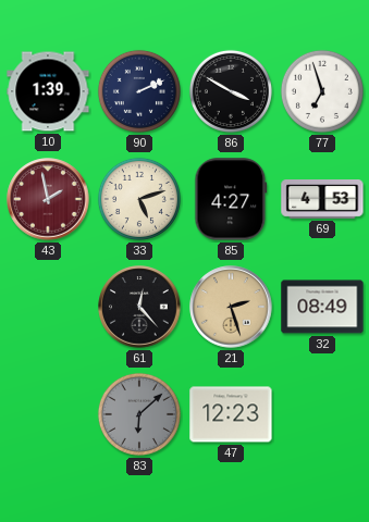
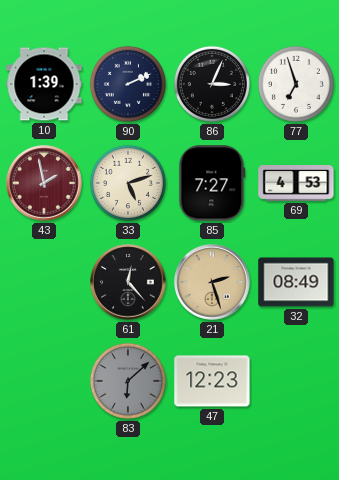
86: 3:50 -> 3:04 (212, 84)
85: 4:27 -> 7:27 (212, 183)
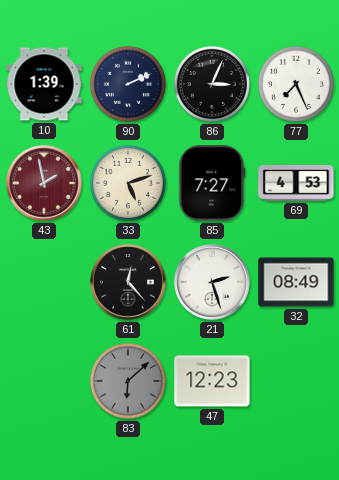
77: 6:57 -> 7:26 (296, 84)
21 dial: champagne -> white (212, 282)
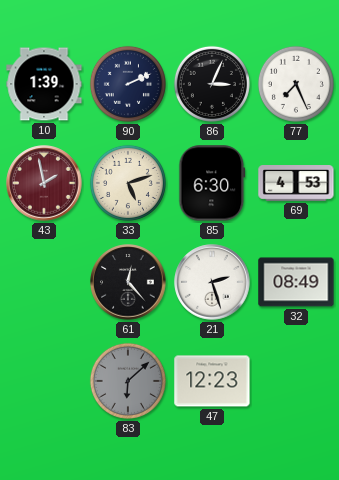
85: 7:27 -> 6:30 (212, 183)
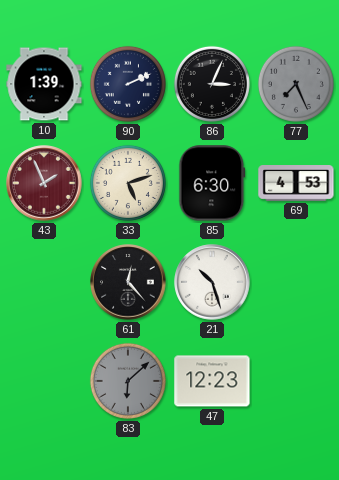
77 dial: white -> grey (296, 84)
43: 1:58 -> 1:56 (44, 183)
21: 2:27 -> 10:27 (212, 282)
32: 08:49 -> none (296, 282)
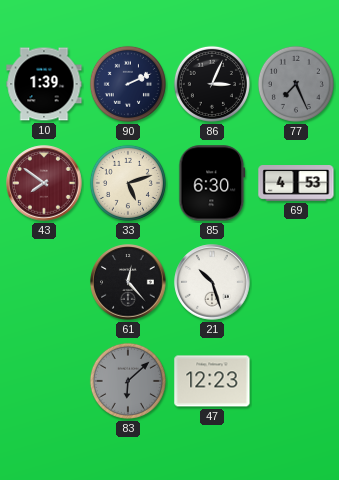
43: 1:56 -> 7:51 (44, 183)
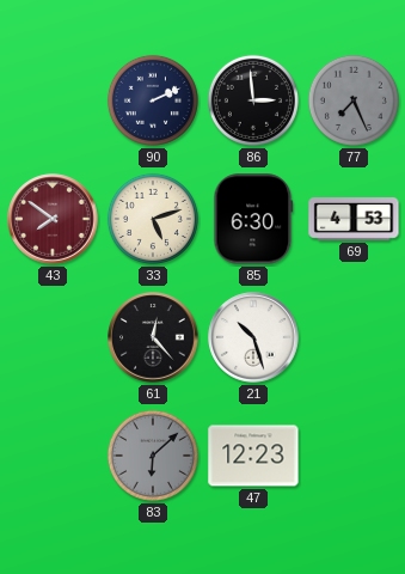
10: 1:39 -> none (44, 84)
86: 3:04 -> 2:59 (253, 100)
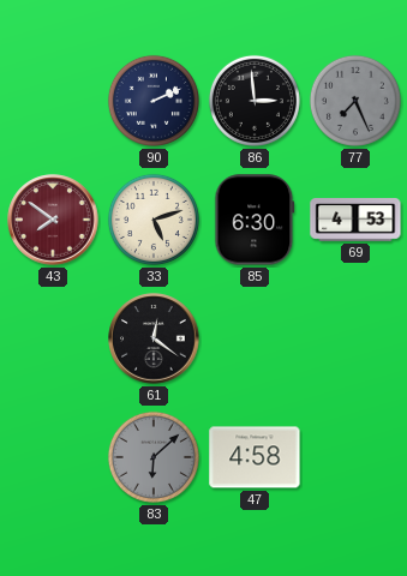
61: 12:23 -> 12:21 (154, 338)
21: 10:27 -> none (253, 337)
47: 12:23 -> 4:58 (255, 457)
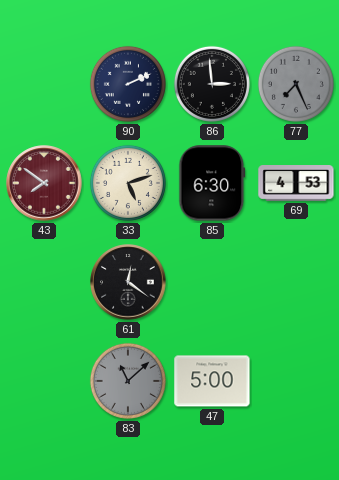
83: 6:08 -> 11:08 (128, 381)
47: 4:58 -> 5:00 (212, 381)
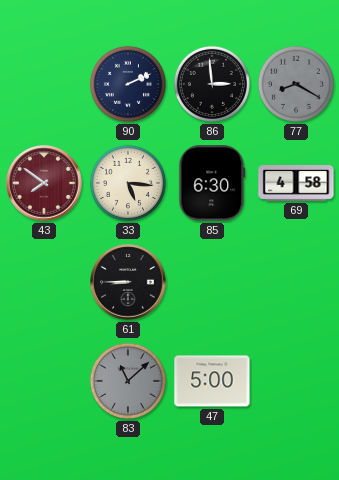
77: 7:26 -> 8:20 (296, 84)
33: 5:12 -> 5:16 (128, 183)
69: 4:53 -> 4:58 (296, 184)
61: 12:21 -> 8:45 (128, 282)
